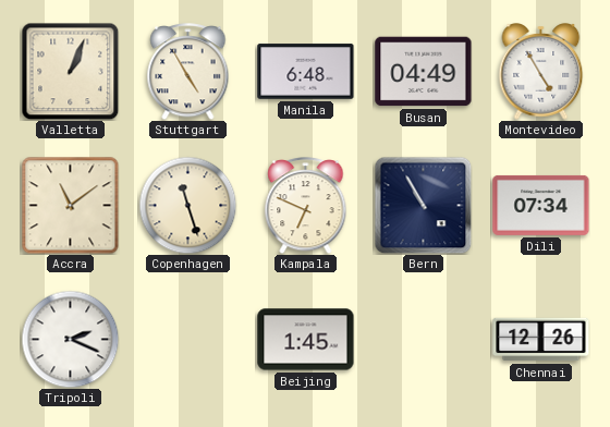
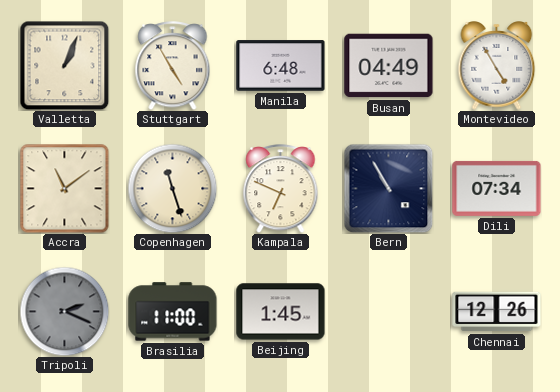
Tripoli dial: white -> grey (64, 311)
Brasilia: none -> 11:00 (173, 312)
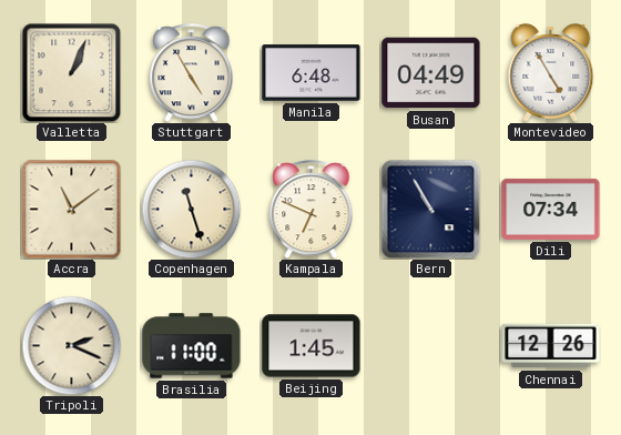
Tripoli dial: grey -> cream (71, 345)
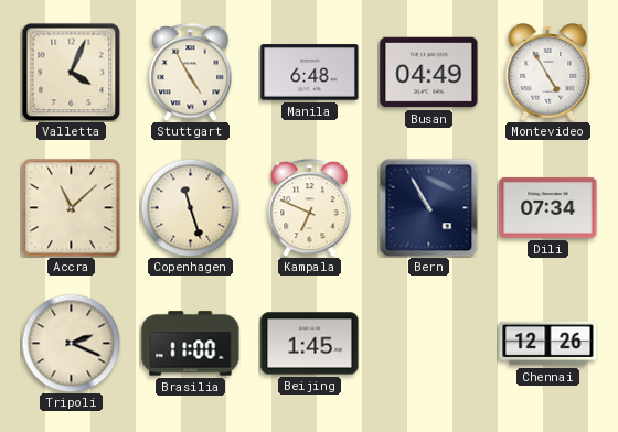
Valletta: 1:04 -> 4:04 (71, 72)
Accra: 11:09 -> 11:08 (71, 207)
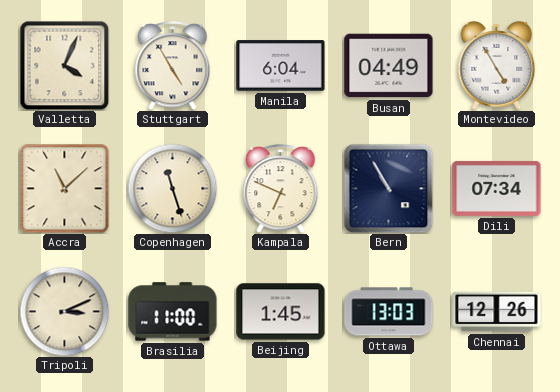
Manila: 6:48 -> 6:04 (281, 66)
Tripoli: 2:19 -> 3:11 (64, 311)
Ottawa: none -> 13:03 (389, 312)
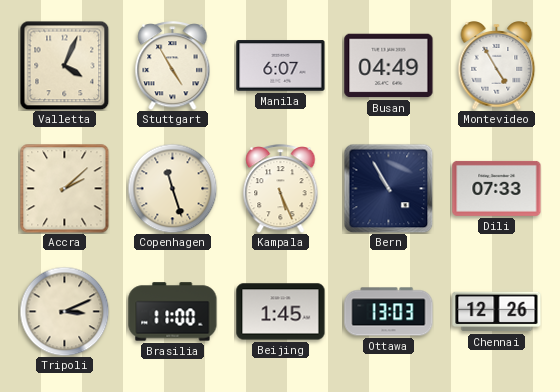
Manila: 6:04 -> 6:07 (281, 66)
Accra: 11:08 -> 2:08 (64, 188)
Kampala: 6:49 -> 5:26 (281, 189)
Dili: 07:34 -> 07:33 (497, 188)
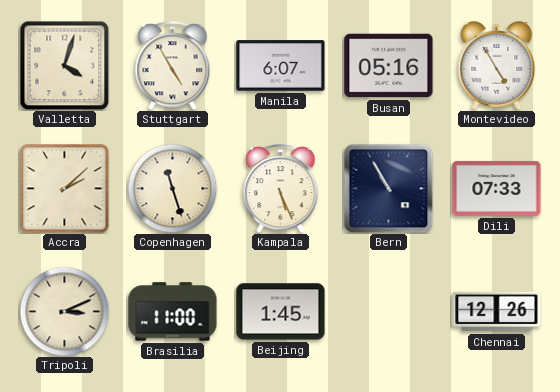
Valletta: 4:04 -> 4:03 (64, 65)
Busan: 04:49 -> 05:16 (389, 66)
Ottawa: 13:03 -> none (389, 312)
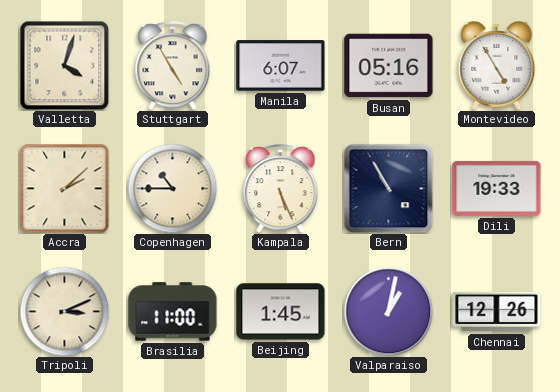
Copenhagen: 11:27 -> 10:45 (172, 188)
Dili: 07:33 -> 19:33 (497, 188)
Valparaiso: none -> 1:02 (388, 311)
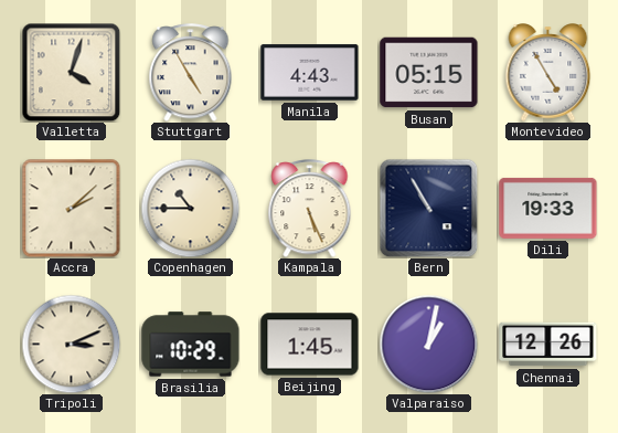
Manila: 6:07 -> 4:43 (310, 73)
Busan: 05:16 -> 05:15 (429, 73)
Brasilia: 11:00 -> 10:29 (191, 345)
